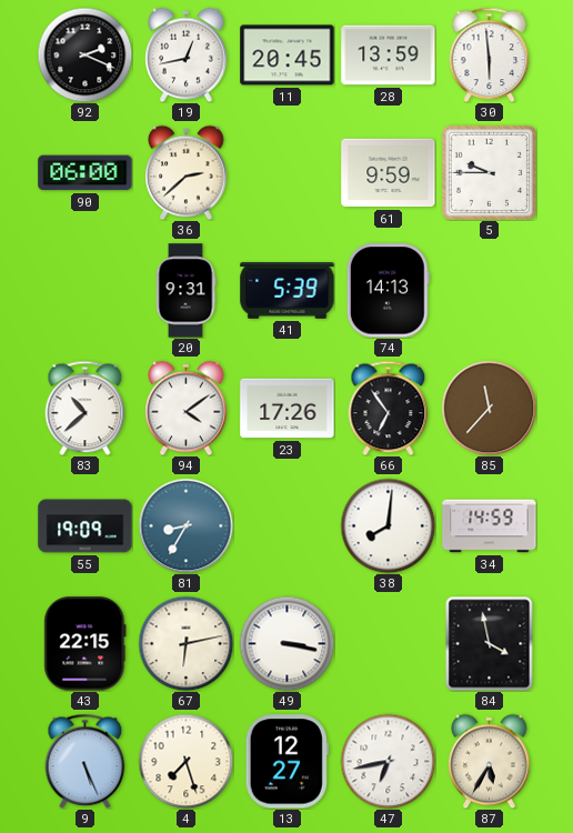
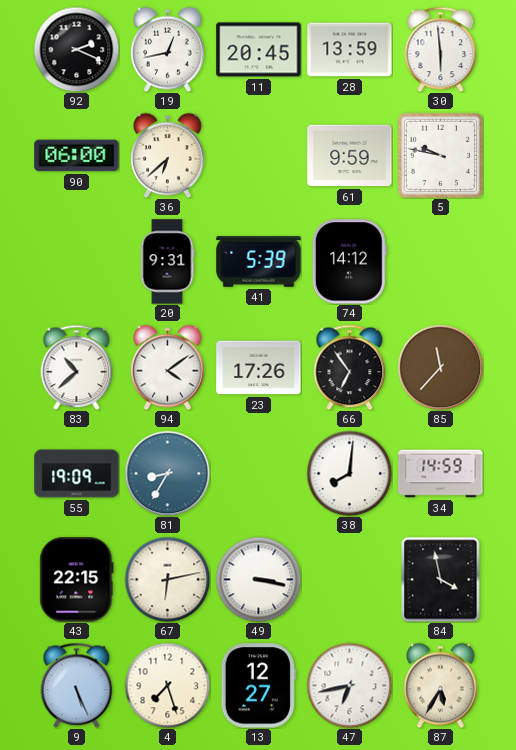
36: 2:38 -> 6:38 (168, 155)
5: 9:45 -> 9:47 (440, 155)
74: 14:13 -> 14:12 (349, 262)
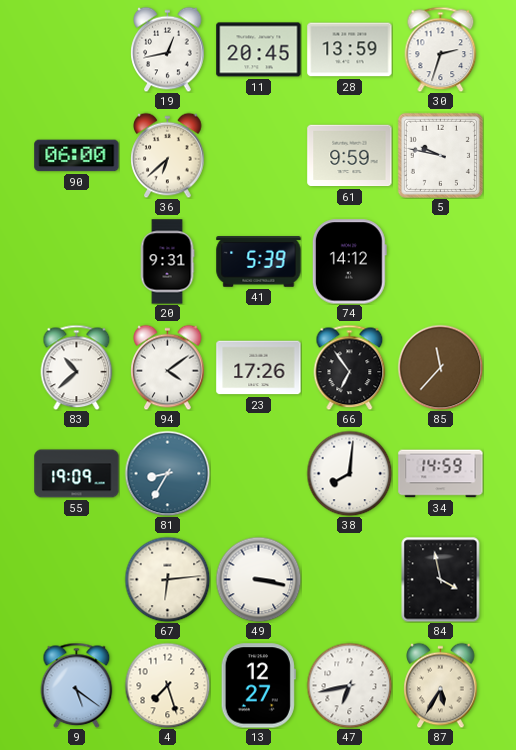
92: 2:19 -> none (76, 49)
30: 5:59 -> 2:33 (441, 49)
43: 22:15 -> none (77, 580)
67: 6:13 -> 6:14 (167, 579)
9: 5:26 -> 5:21 (77, 685)
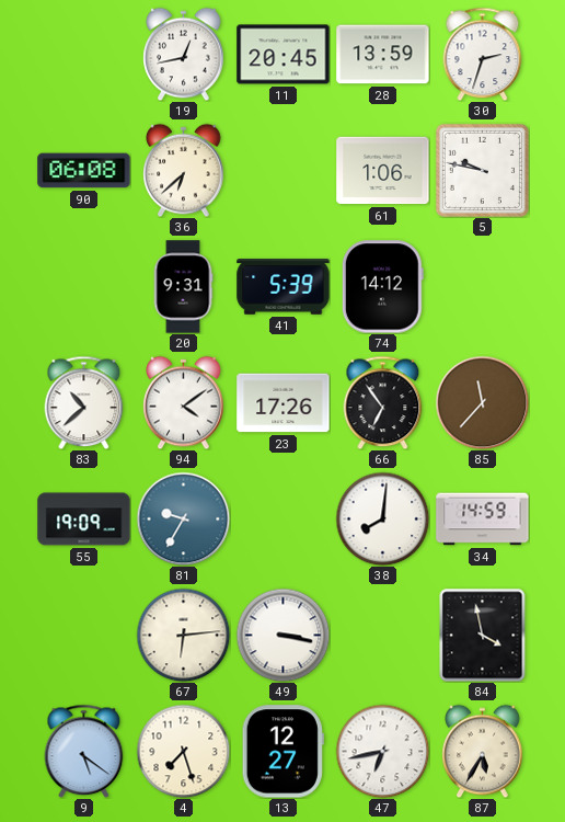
90: 06:00 -> 06:08 (84, 171)
61: 9:59 -> 1:06 (383, 171)
81: 8:35 -> 9:35 (183, 518)
